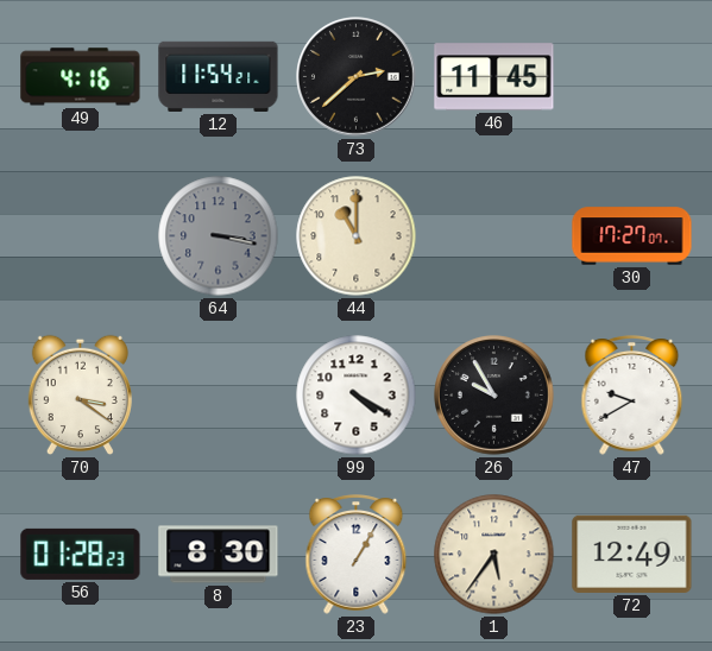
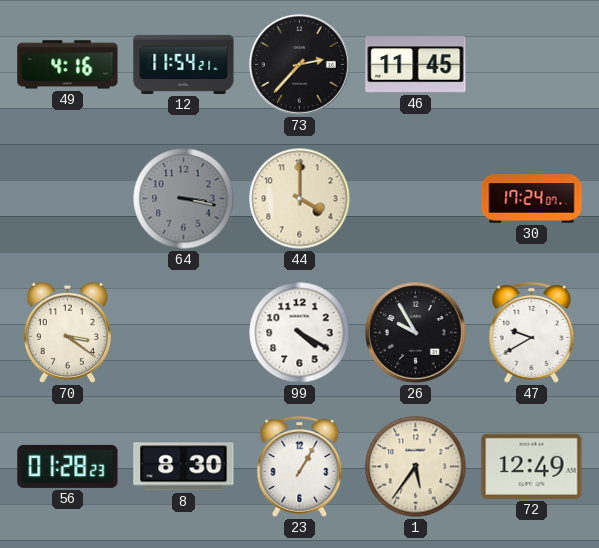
73: 2:38 -> 2:37 (300, 65)
44: 11:00 -> 4:00 (300, 199)
30: 17:27 -> 17:24 (532, 199)
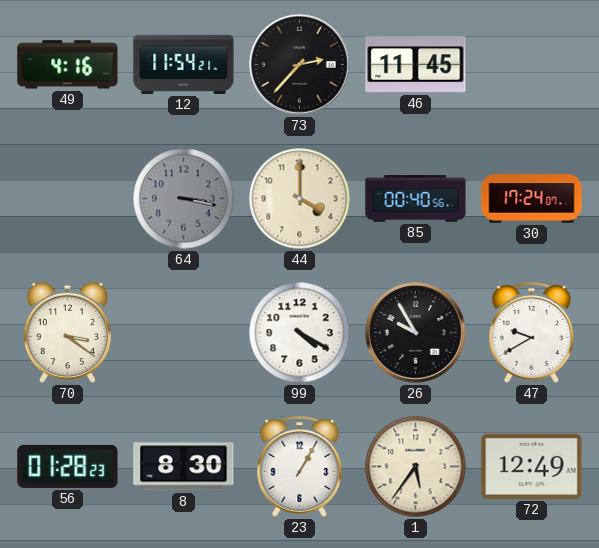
85: none -> 00:40 (416, 199)
